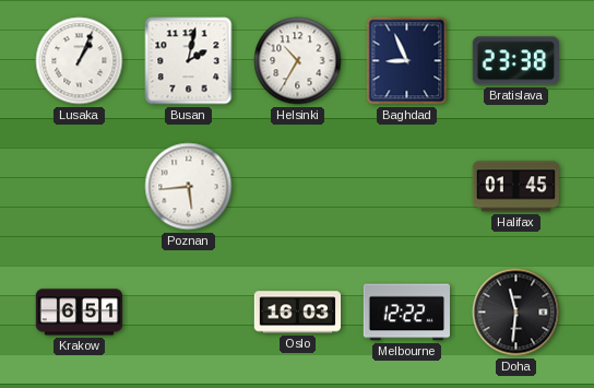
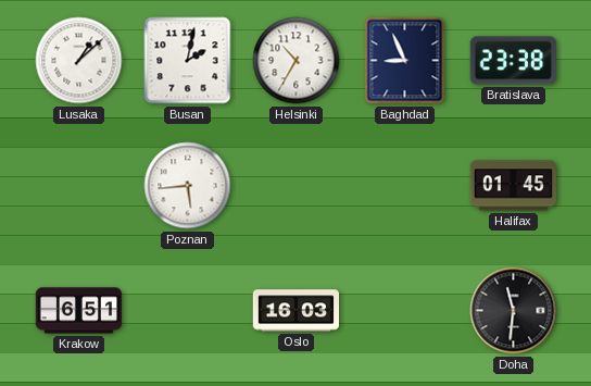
Lusaka: 1:04 -> 1:08 (79, 61)
Melbourne: 12:22 -> none (406, 313)
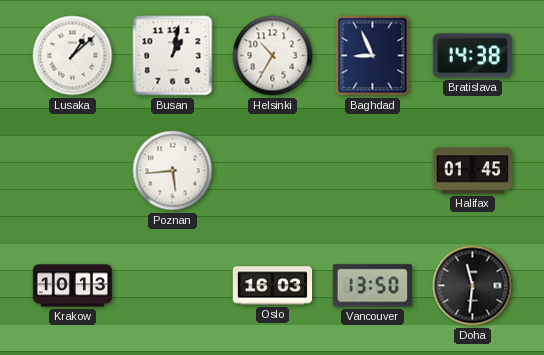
Busan: 2:02 -> 1:02 (173, 56)
Bratislava: 23:38 -> 14:38 (472, 56)
Krakow: 6:51 -> 10:13 (73, 286)
Vancouver: none -> 13:50 (372, 286)
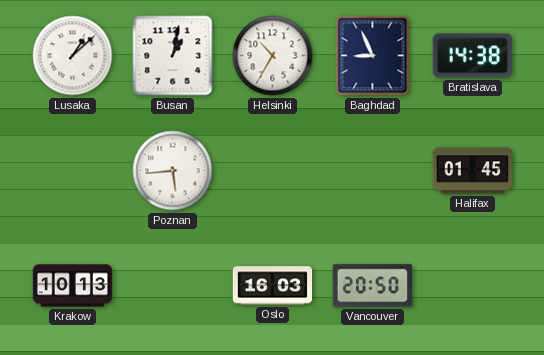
Vancouver: 13:50 -> 20:50 (372, 286)
Doha: 11:31 -> none (473, 286)
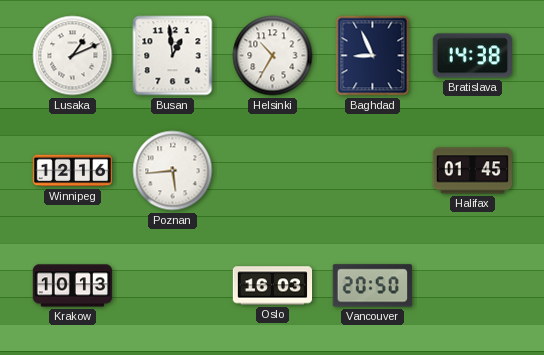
Lusaka: 1:08 -> 1:11 (73, 56)
Busan: 1:02 -> 12:59 (173, 56)
Winnipeg: none -> 12:16 (73, 171)
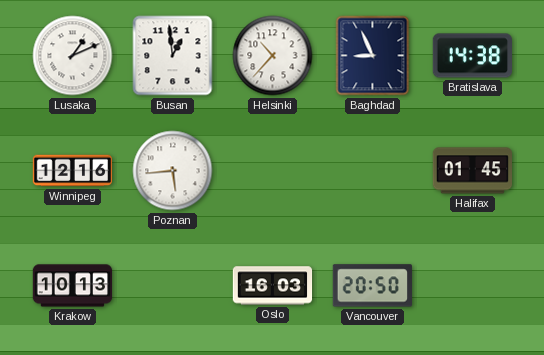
Helsinki: 10:35 -> 10:37 (273, 56)
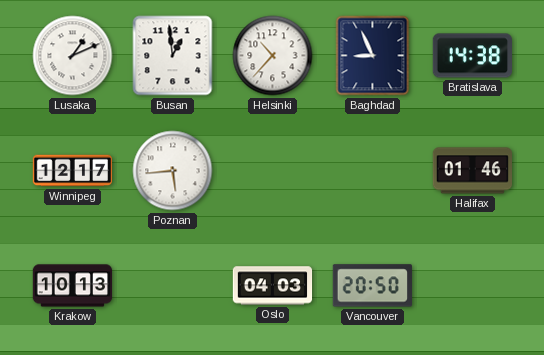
Winnipeg: 12:16 -> 12:17 (73, 171)
Halifax: 01:45 -> 01:46 (472, 171)
Oslo: 16:03 -> 04:03 (273, 286)
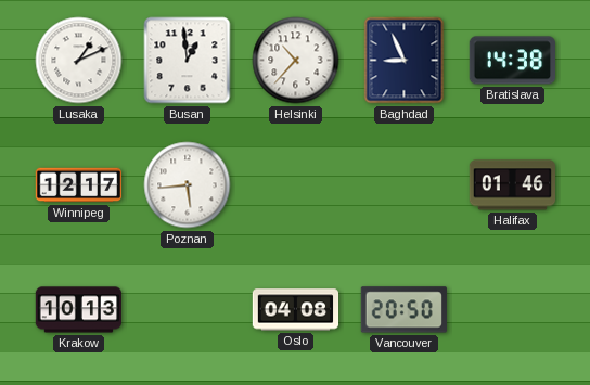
Oslo: 04:03 -> 04:08 (296, 310)
